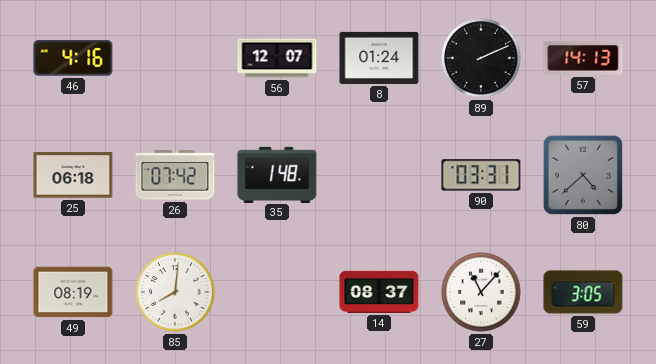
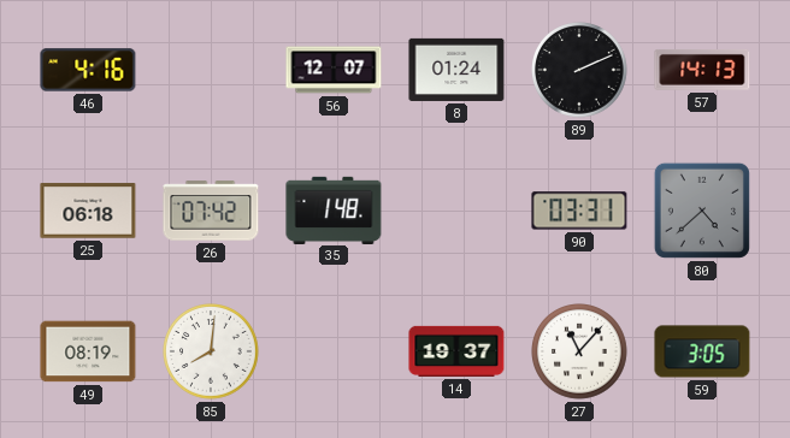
14: 08:37 -> 19:37 (456, 351)
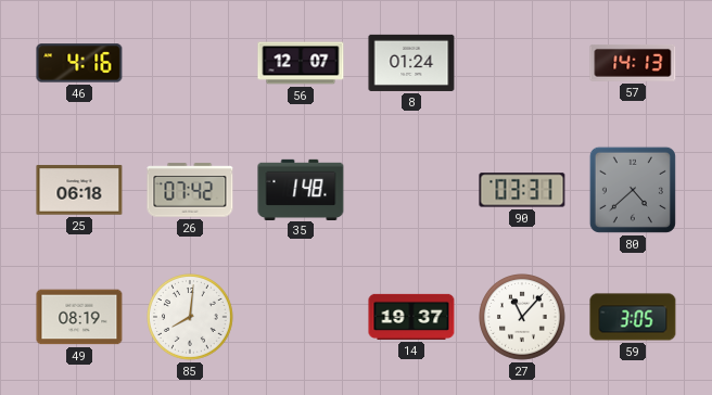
89: 2:11 -> none (580, 71)
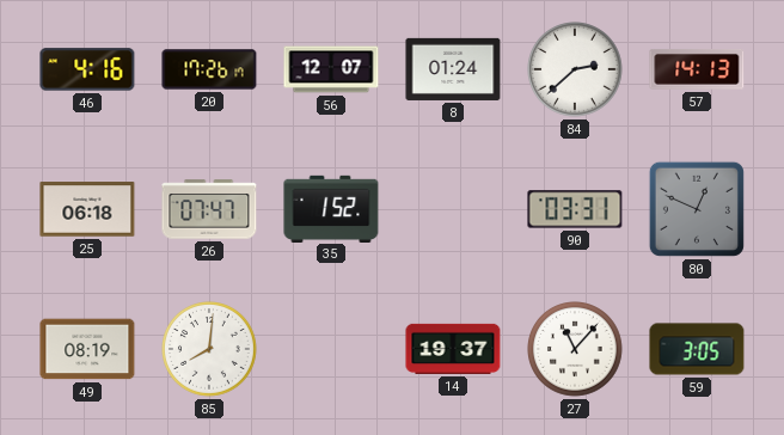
20: none -> 17:26 (209, 69)
84: none -> 2:38 (576, 71)
26: 07:42 -> 07:47 (209, 209)
35: 1:48 -> 1:52 (331, 208)
80: 4:38 -> 12:49 (697, 209)
